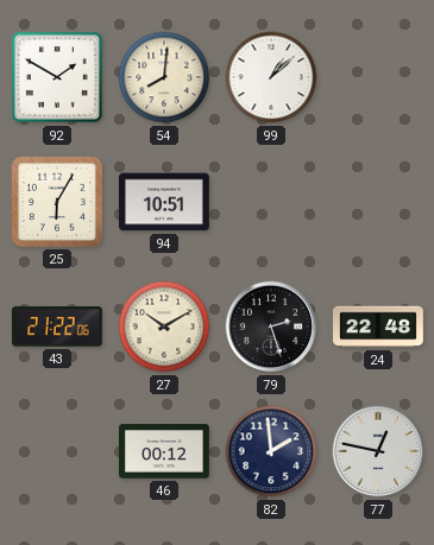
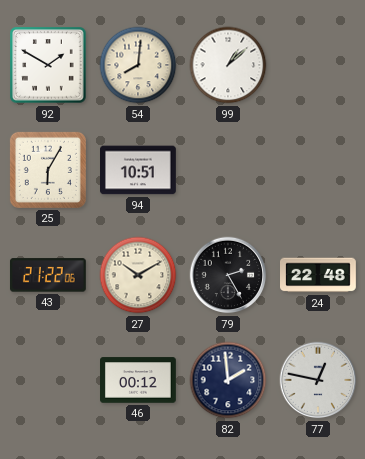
79: 2:27 -> 2:25 (228, 275)
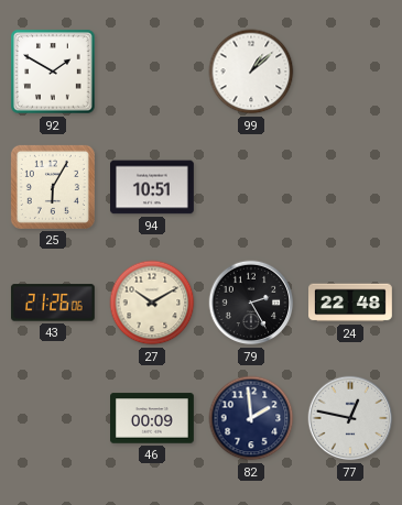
54: 8:01 -> none (138, 65)
43: 21:22 -> 21:26 (53, 303)
46: 00:12 -> 00:09 (153, 418)
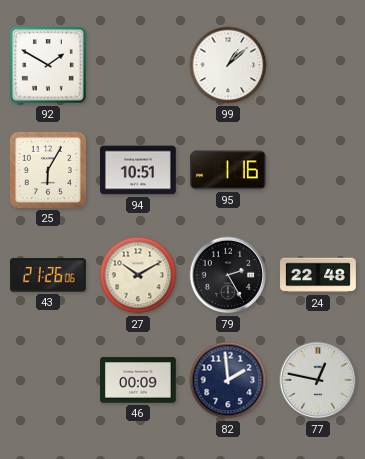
95: none -> 1:16 (229, 170)
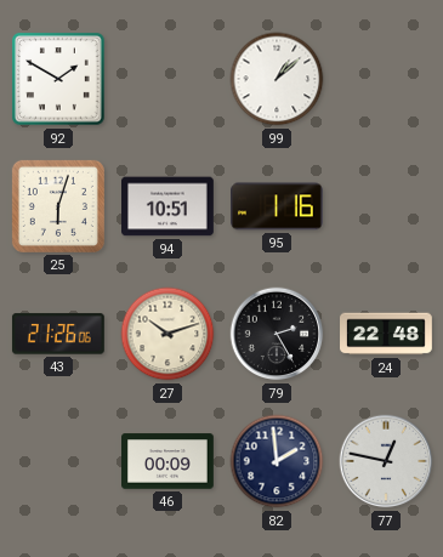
25: 6:05 -> 6:03 (58, 206)
27: 10:10 -> 10:12 (167, 334)
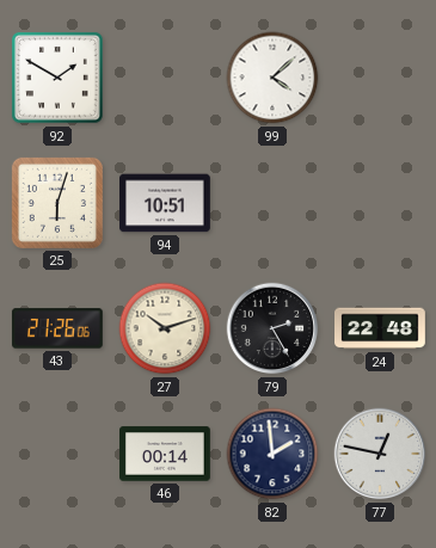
99: 1:08 -> 4:08 (272, 78)
95: 1:16 -> none (278, 206)
46: 00:09 -> 00:14 (166, 454)
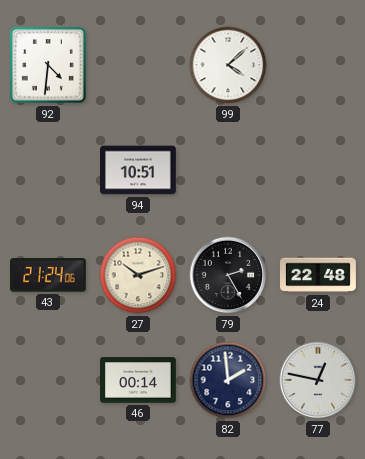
92: 1:50 -> 4:31 (48, 65)
25: 6:03 -> none (57, 203)
43: 21:26 -> 21:24 (48, 275)
